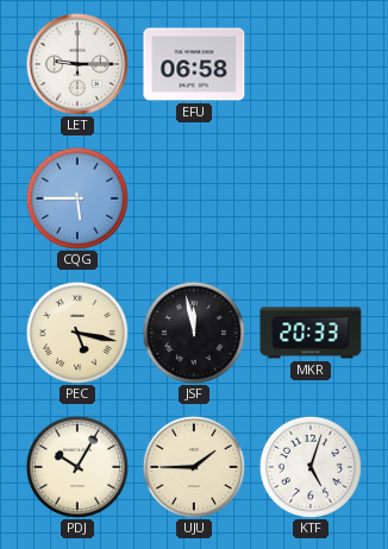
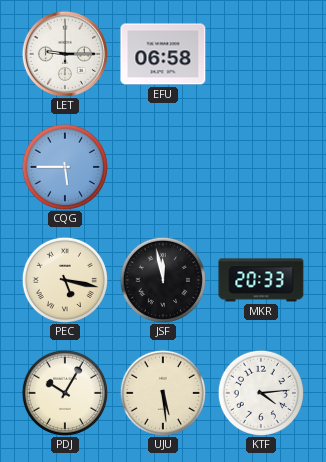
UJU: 1:45 -> 5:29 (163, 393)
KTF: 5:03 -> 4:14 (261, 393)
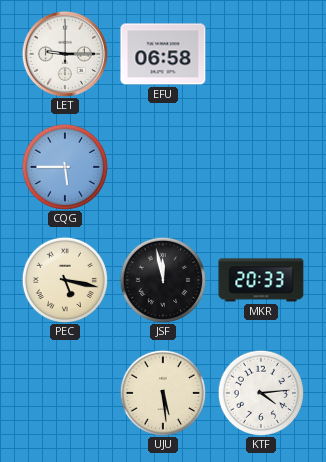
PDJ: 10:05 -> none (65, 393)
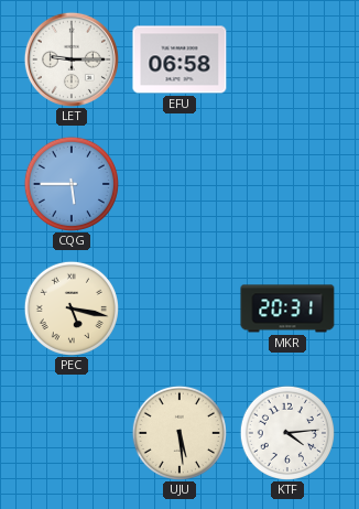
JSF: 11:58 -> none (163, 280)
MKR: 20:33 -> 20:31 (287, 308)
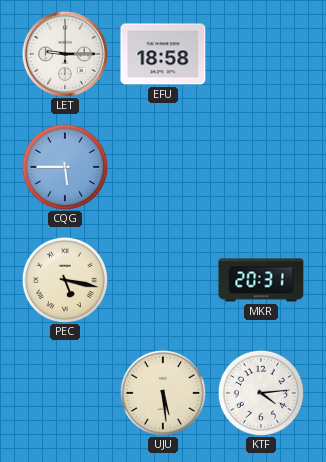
EFU: 06:58 -> 18:58 (163, 54)
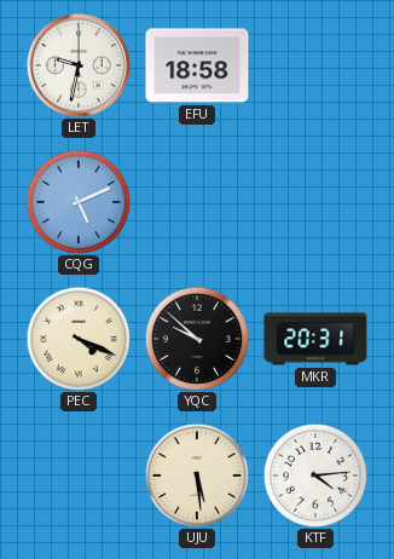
LET: 9:15 -> 9:32 (79, 65)
CQG: 5:45 -> 5:11 (79, 202)
PEC: 5:17 -> 4:19 (79, 339)
YQC: none -> 9:52 (197, 339)
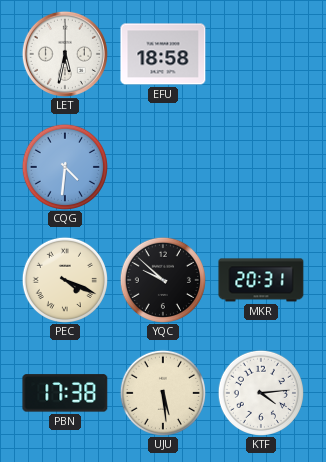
LET: 9:32 -> 5:32 (65, 54)
CQG: 5:11 -> 4:31 (65, 167)
PBN: none -> 17:38 (65, 393)
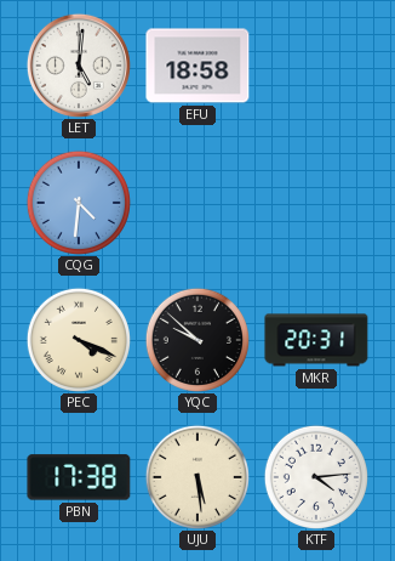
LET: 5:32 -> 5:01 (79, 66)
